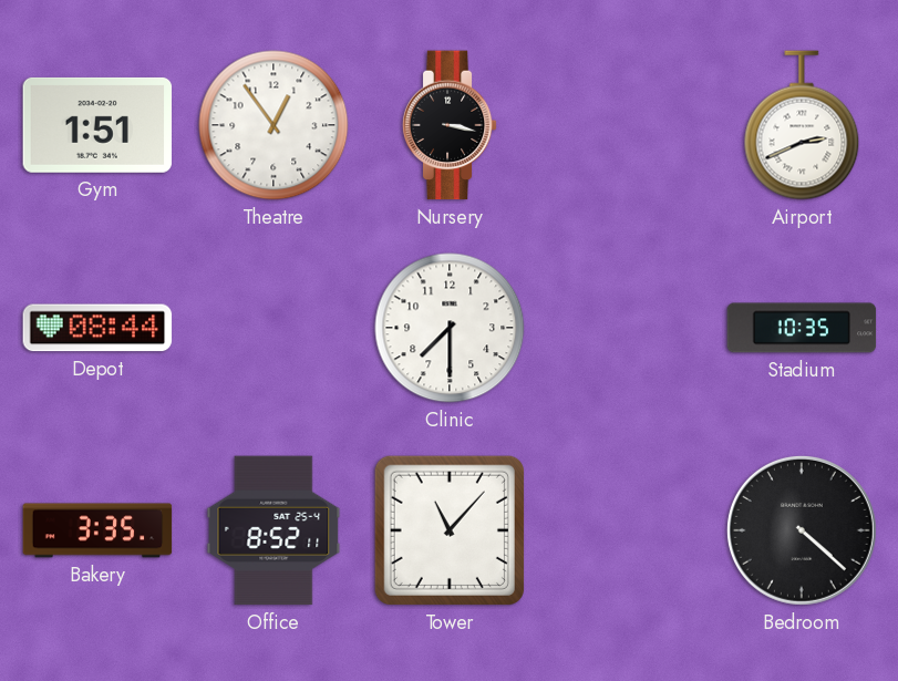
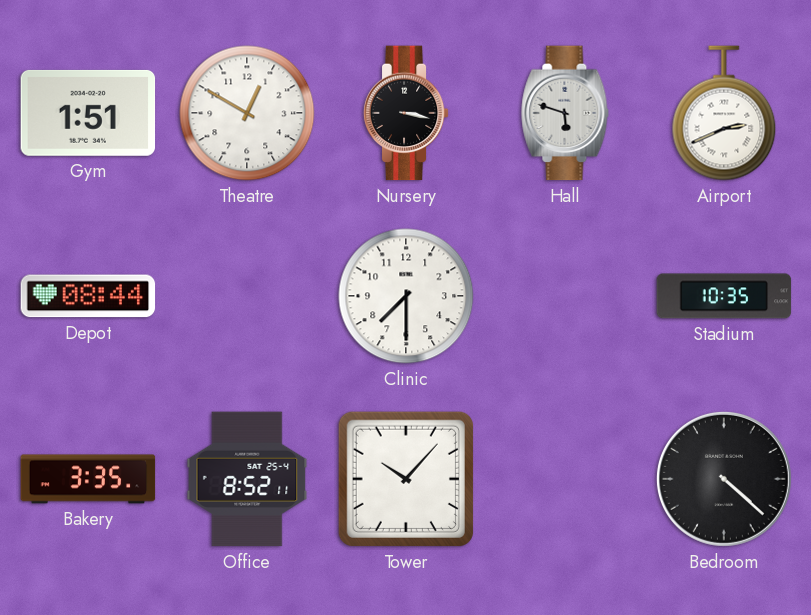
Theatre: 12:54 -> 12:50 (247, 113)
Hall: none -> 5:48 (565, 113)
Tower: 11:07 -> 10:07 (406, 479)
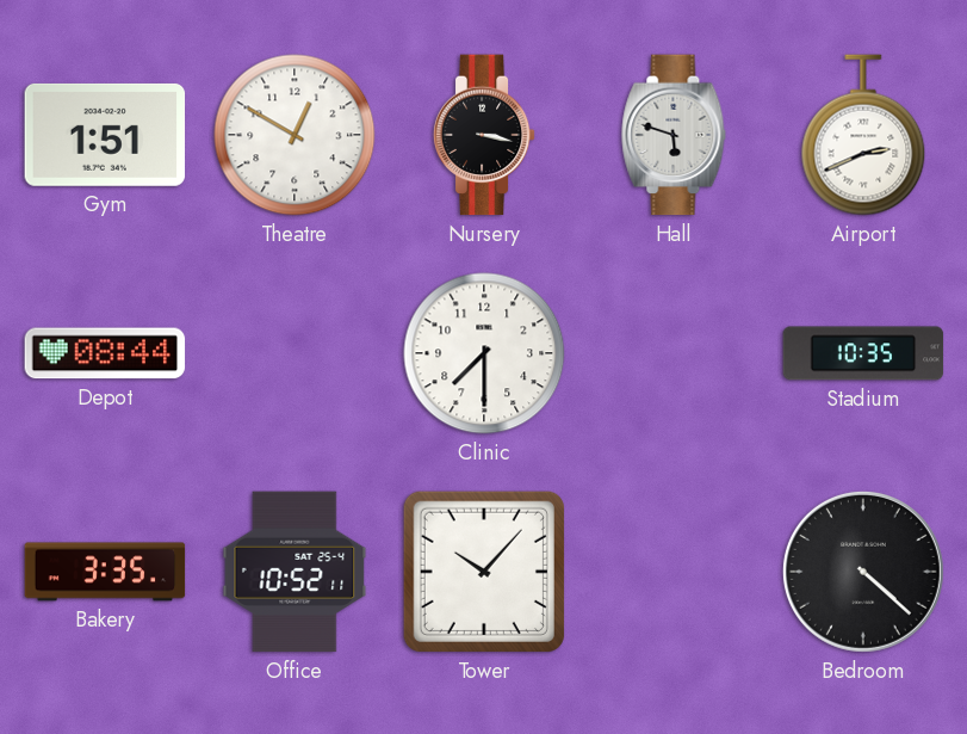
Office: 8:52 -> 10:52 (295, 572)
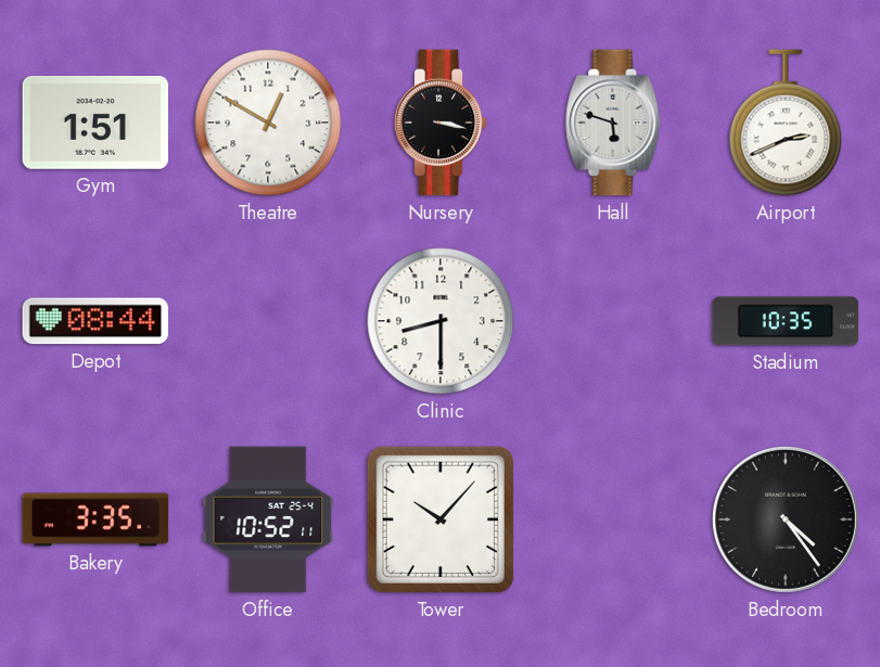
Clinic: 7:30 -> 8:30 (441, 321)
Bedroom: 4:22 -> 4:24 (786, 520)
